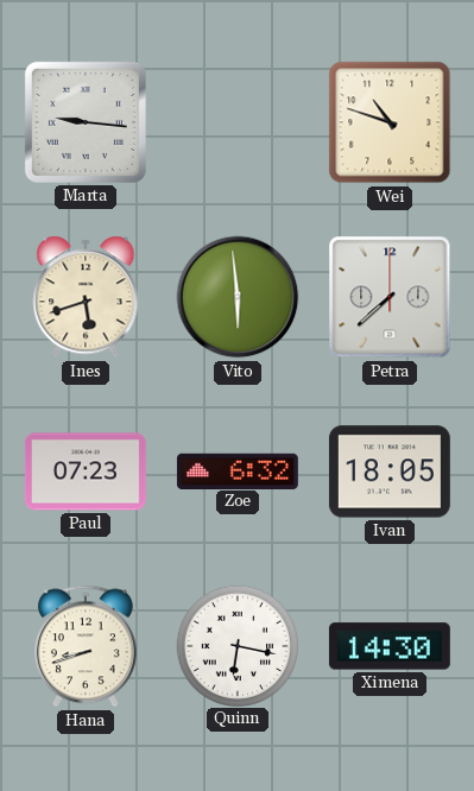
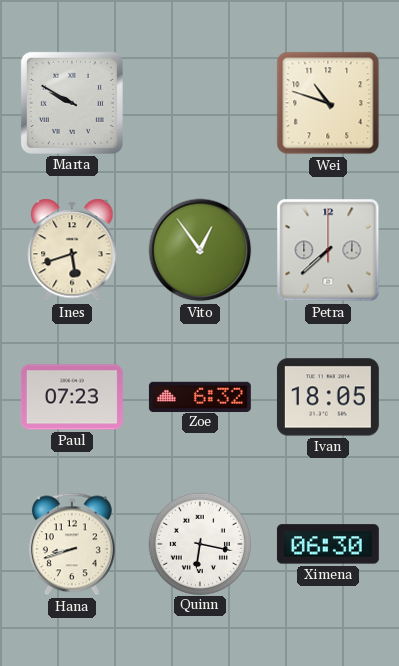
Marta: 9:16 -> 9:50 (72, 103)
Vito: 5:59 -> 12:54 (200, 250)
Ximena: 14:30 -> 06:30 (328, 544)
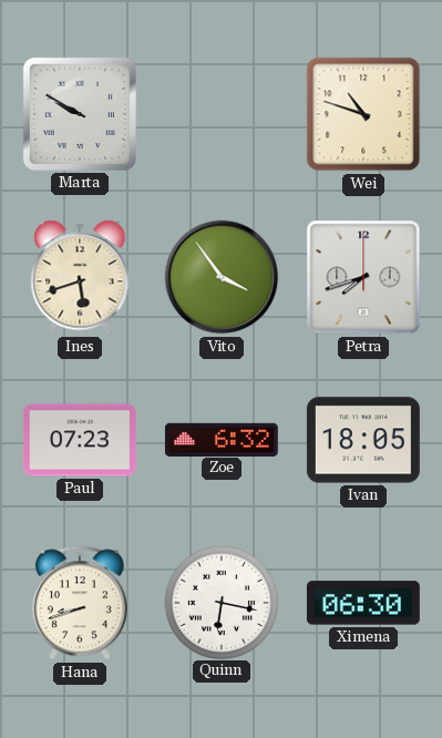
Vito: 12:54 -> 3:54 (222, 277)
Petra: 7:38 -> 7:42 (363, 277)
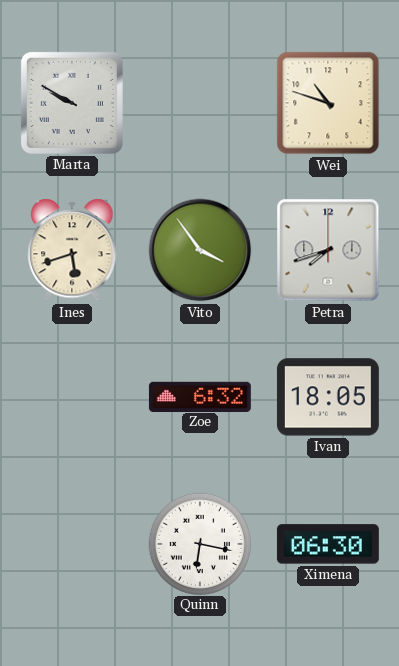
Paul: 07:23 -> none (80, 440)
Hana: 8:42 -> none (80, 603)
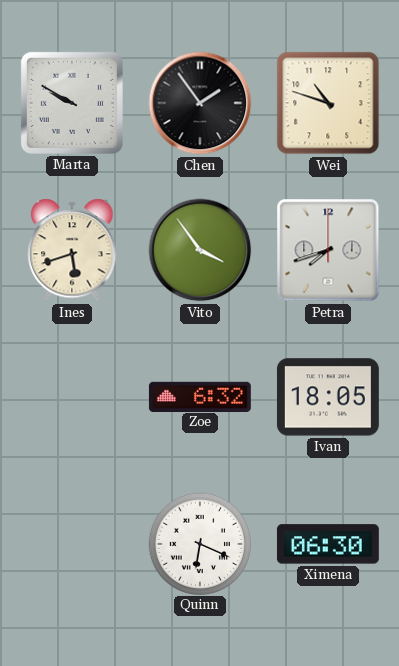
Chen: none -> 1:54 (200, 103)
Quinn: 6:17 -> 6:19 (199, 543)
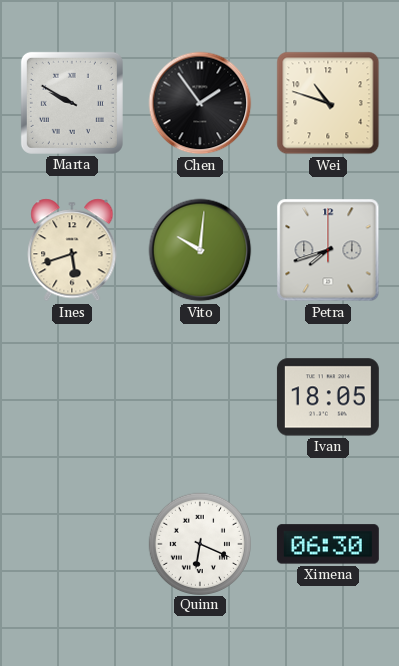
Vito: 3:54 -> 10:01 (200, 250)
Zoe: 6:32 -> none (200, 396)
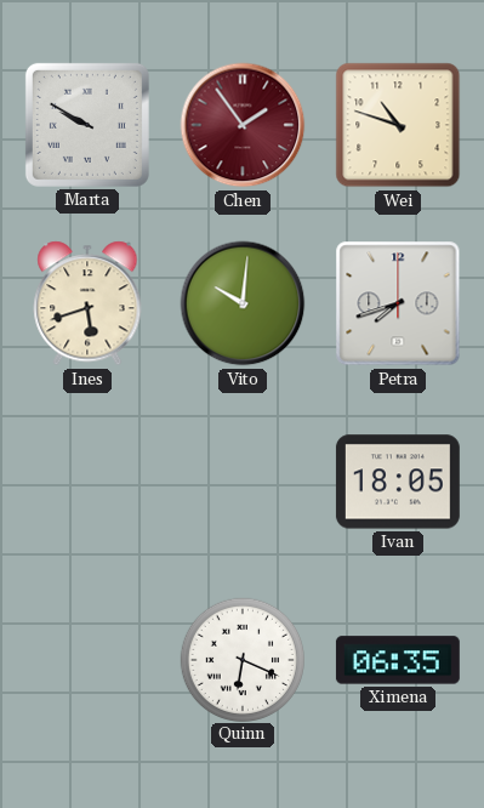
Chen dial: black -> burgundy (243, 125)
Ximena: 06:30 -> 06:35 (398, 660)
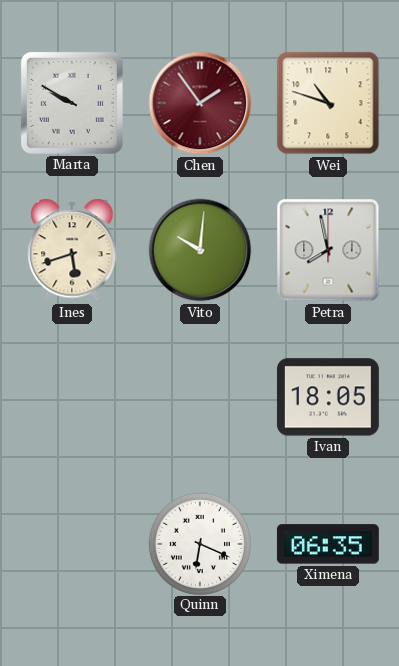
Petra: 7:42 -> 7:58 (328, 250)
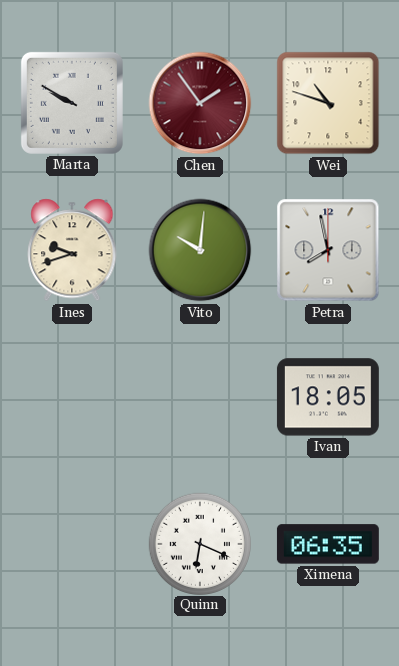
Ines: 5:42 -> 9:42 (72, 250)
